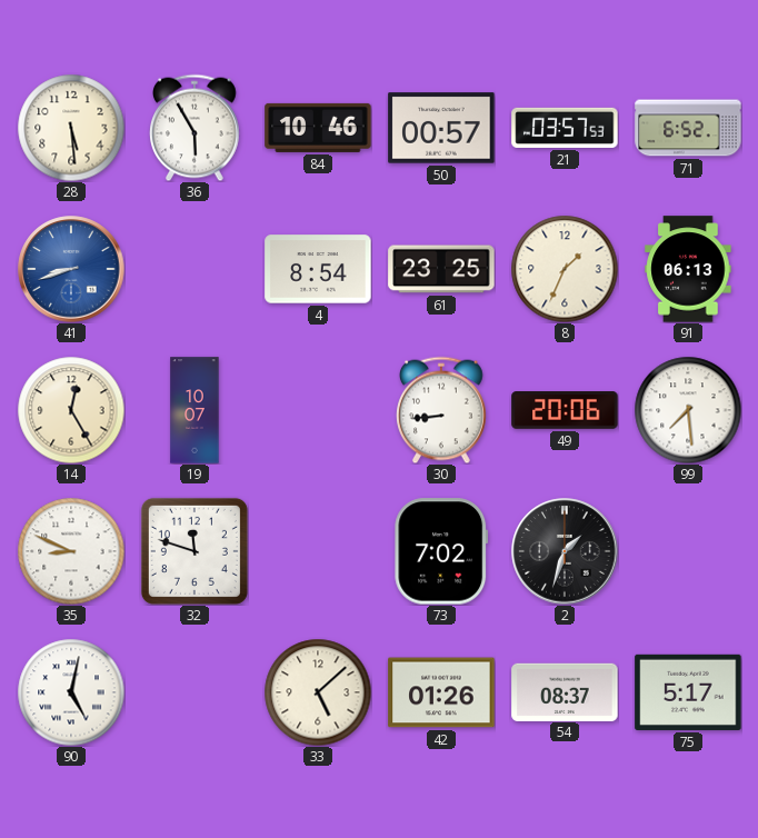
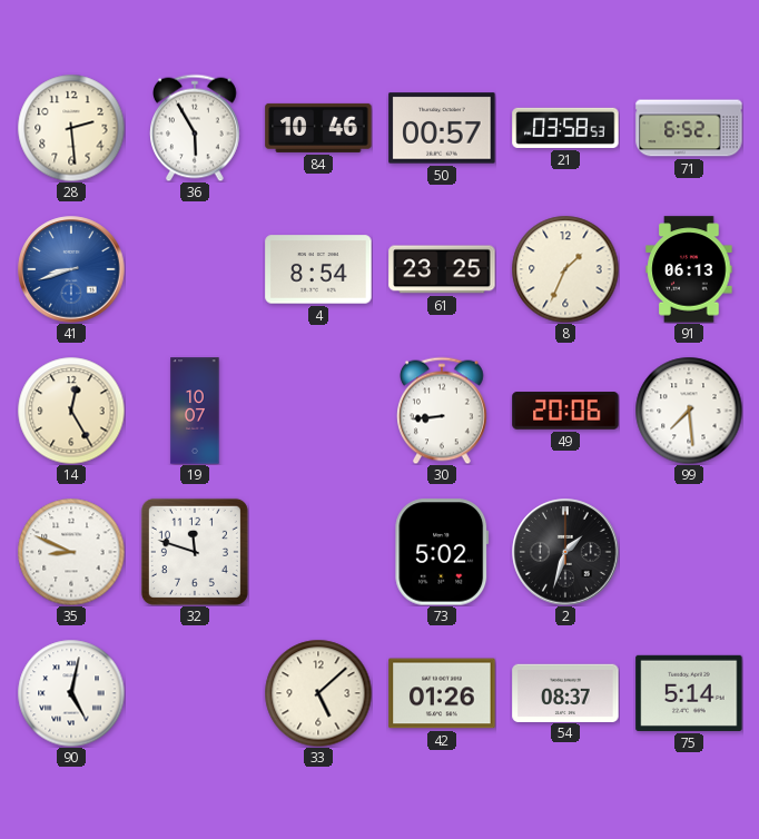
28: 5:29 -> 2:29 (71, 128)
21: 03:57 -> 03:58 (565, 128)
73: 7:02 -> 5:02 (442, 552)
75: 5:17 -> 5:14 (689, 693)
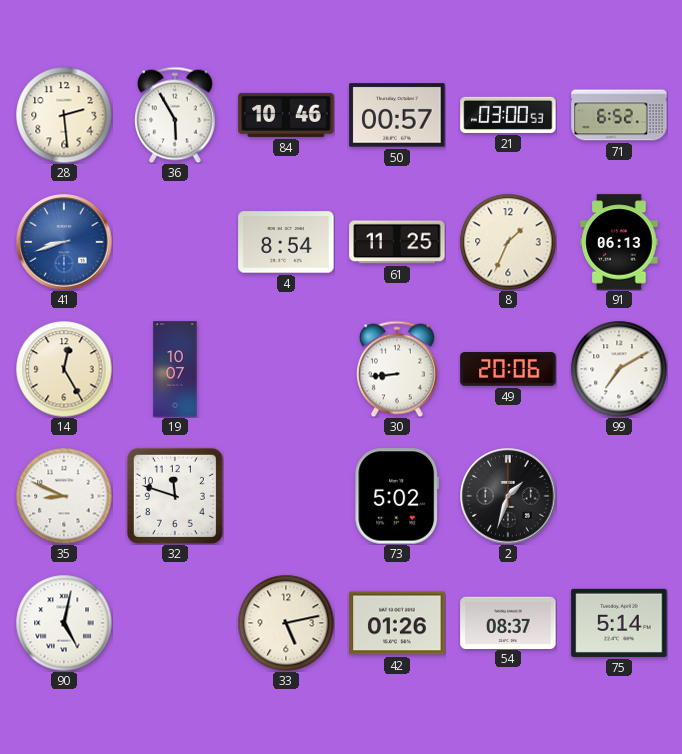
21: 03:58 -> 03:00 (508, 115)
61: 23:25 -> 11:25 (397, 242)
99: 7:29 -> 7:10 (619, 369)
33: 5:08 -> 5:13 (286, 623)
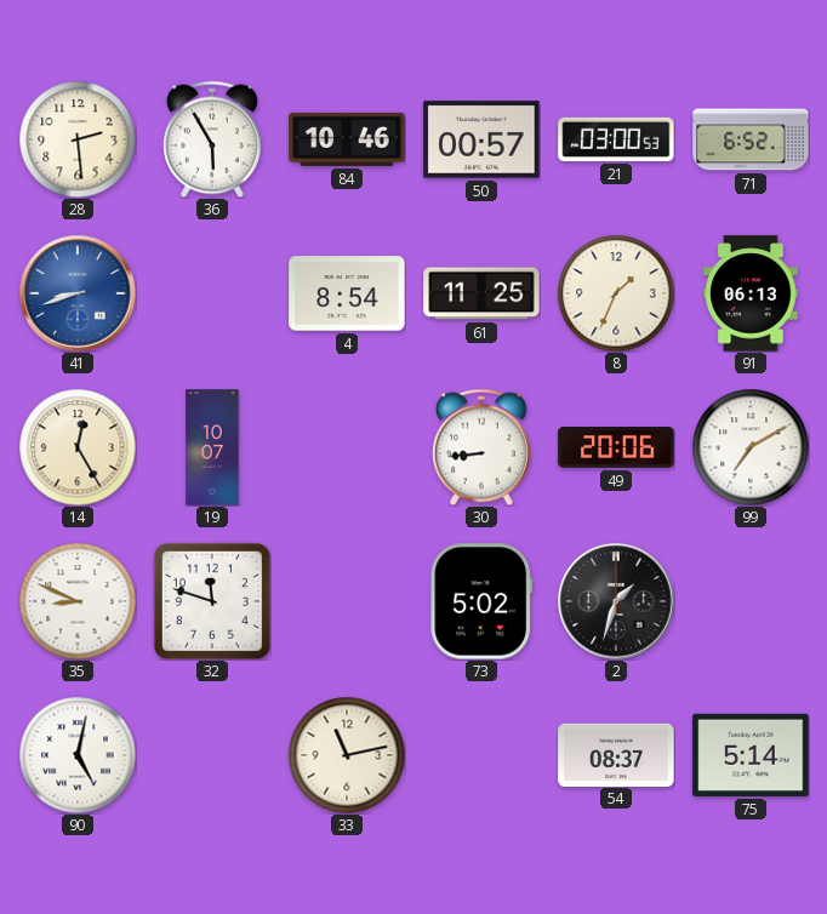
33: 5:13 -> 11:13 (347, 755)
42: 01:26 -> none (397, 623)
